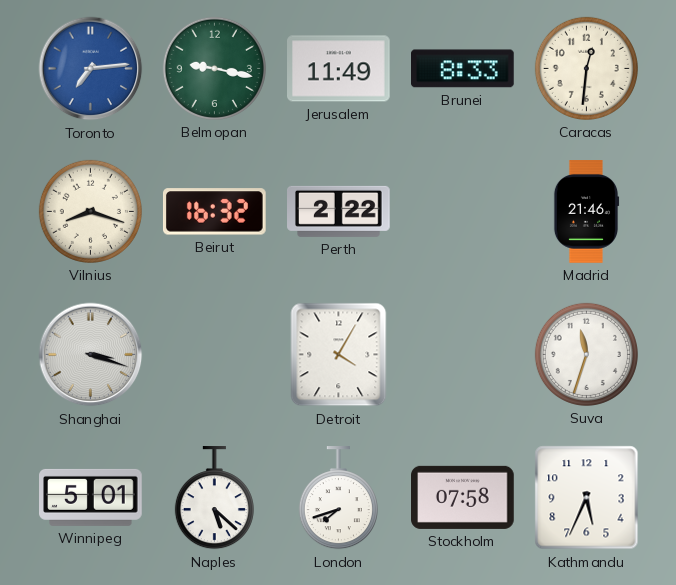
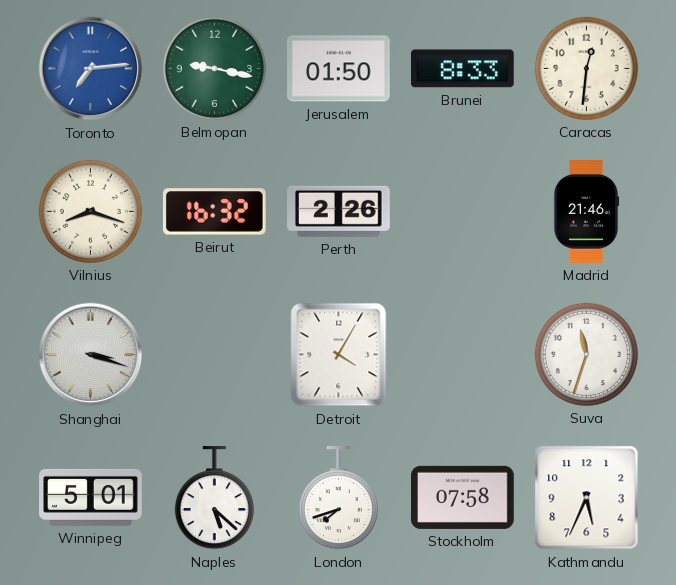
Jerusalem: 11:49 -> 01:50 (339, 69)
Perth: 2:22 -> 2:26 (339, 211)
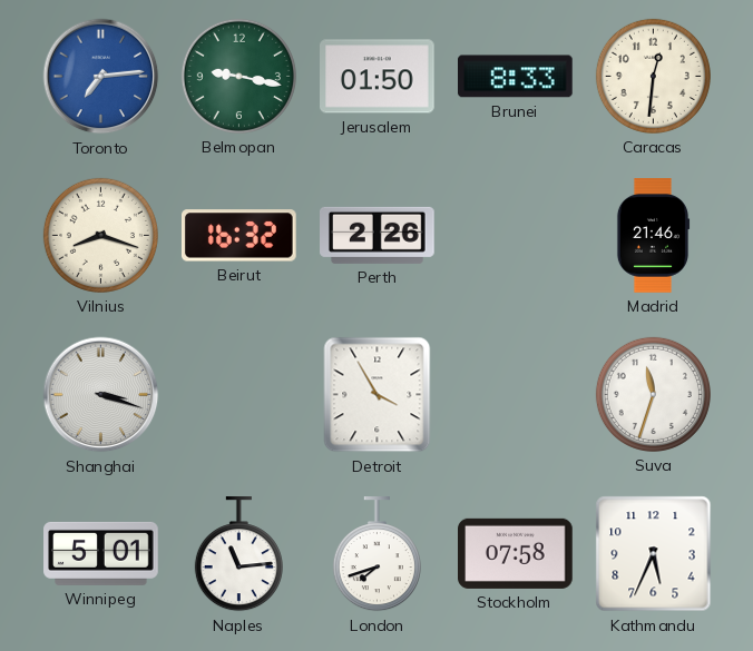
Detroit: 4:05 -> 3:55 (378, 395)
Naples: 5:22 -> 11:14 (238, 554)
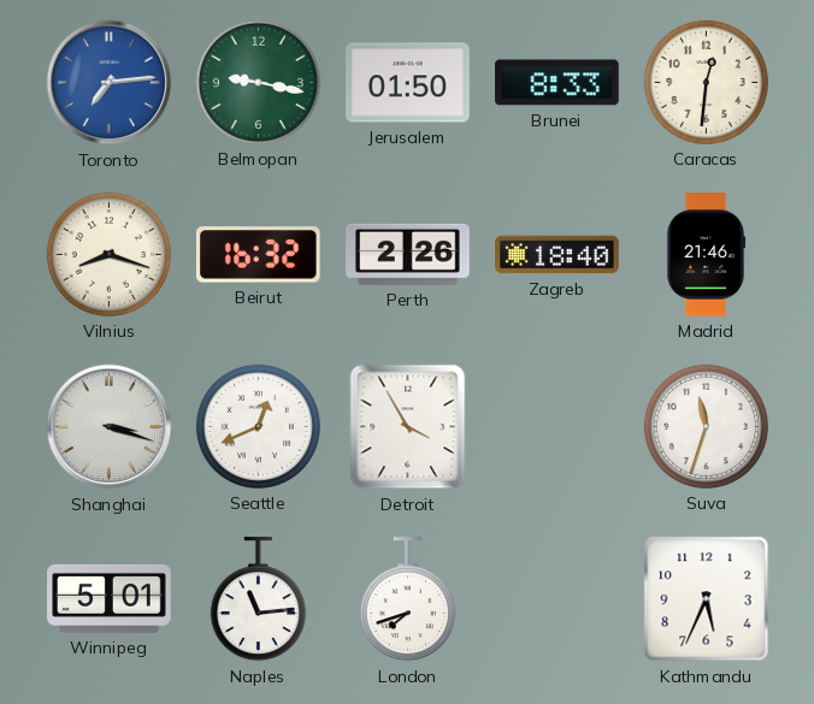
Zagreb: none -> 18:40 (558, 255)
Seattle: none -> 12:41 (258, 426)
Stockholm: 07:58 -> none (516, 553)
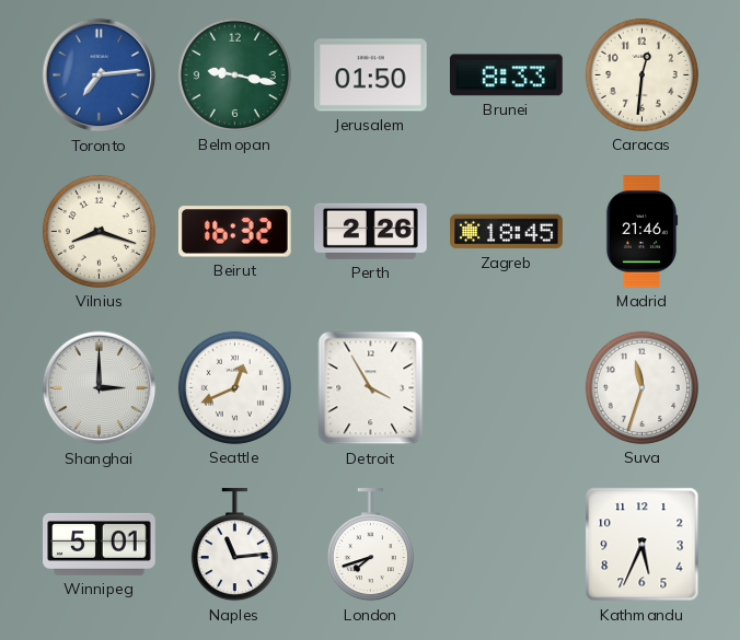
Zagreb: 18:40 -> 18:45 (507, 232)
Shanghai: 3:18 -> 3:00 (100, 388)
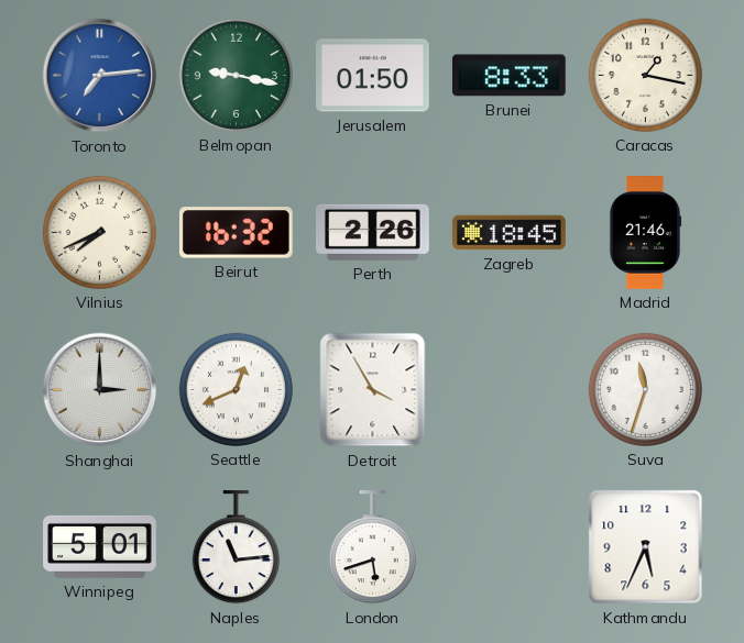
Caracas: 12:31 -> 1:17 (645, 75)
Vilnius: 8:18 -> 7:41 (99, 232)
London: 7:42 -> 5:42 (372, 547)
